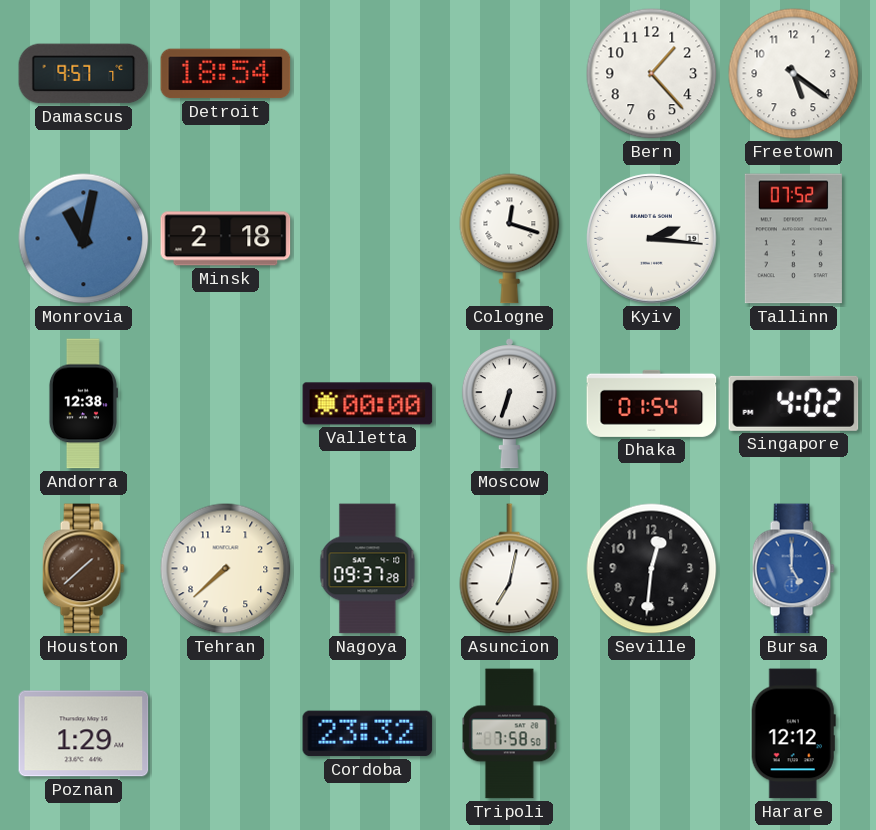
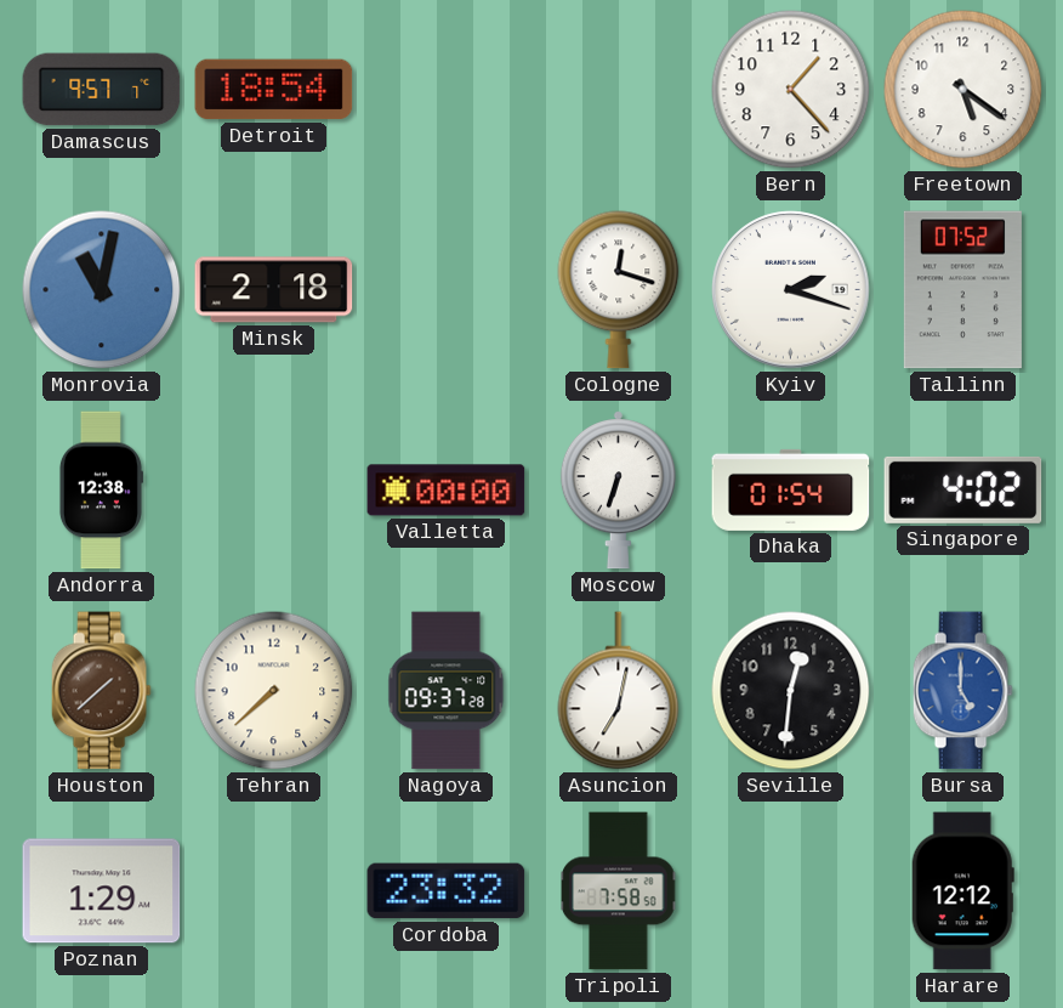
Kyiv: 2:16 -> 2:18 (791, 290)
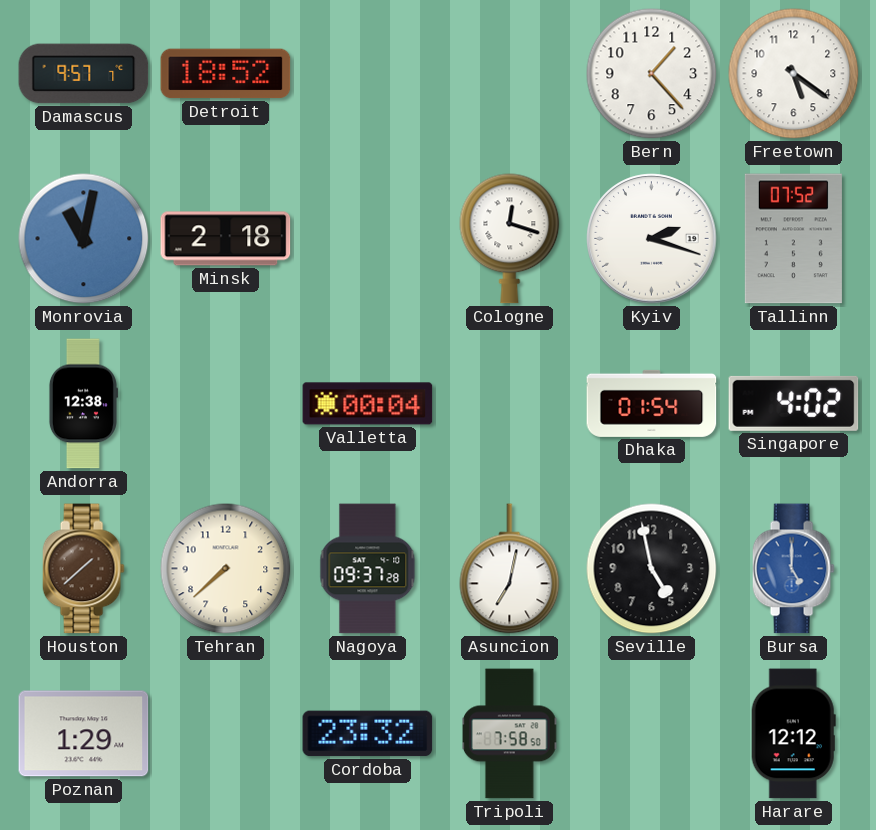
Detroit: 18:54 -> 18:52 (226, 74)
Valletta: 00:00 -> 00:04 (368, 404)
Moscow: 6:33 -> none (618, 491)
Seville: 12:31 -> 4:58 (652, 569)
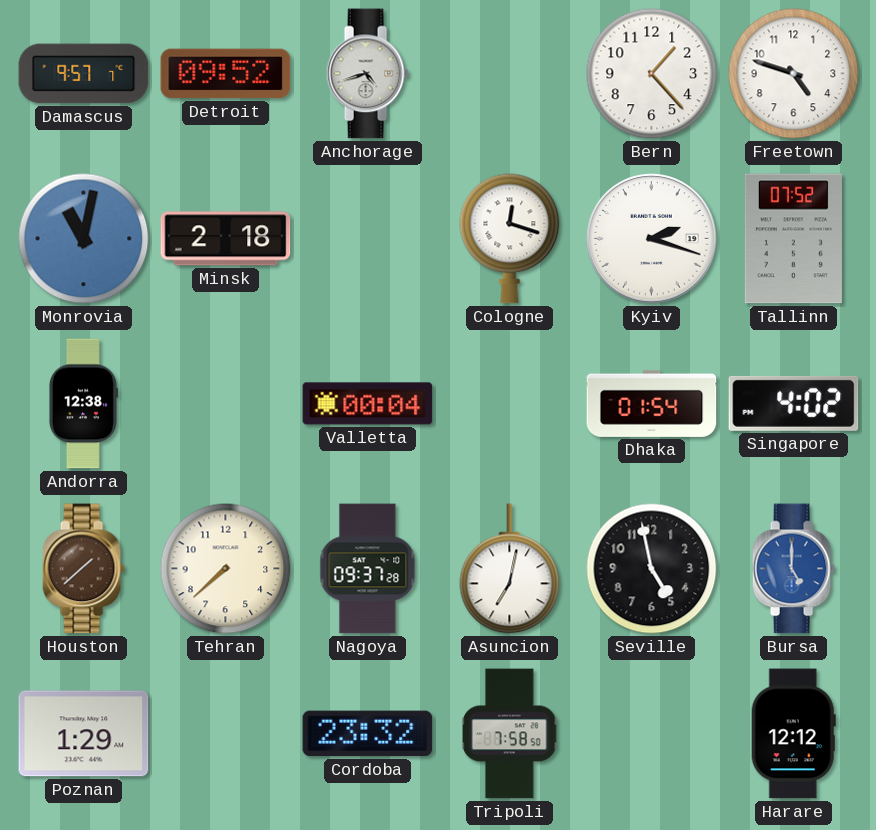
Detroit: 18:52 -> 09:52 (226, 74)
Anchorage: none -> 4:42 (367, 74)
Freetown: 5:21 -> 4:48 (794, 74)
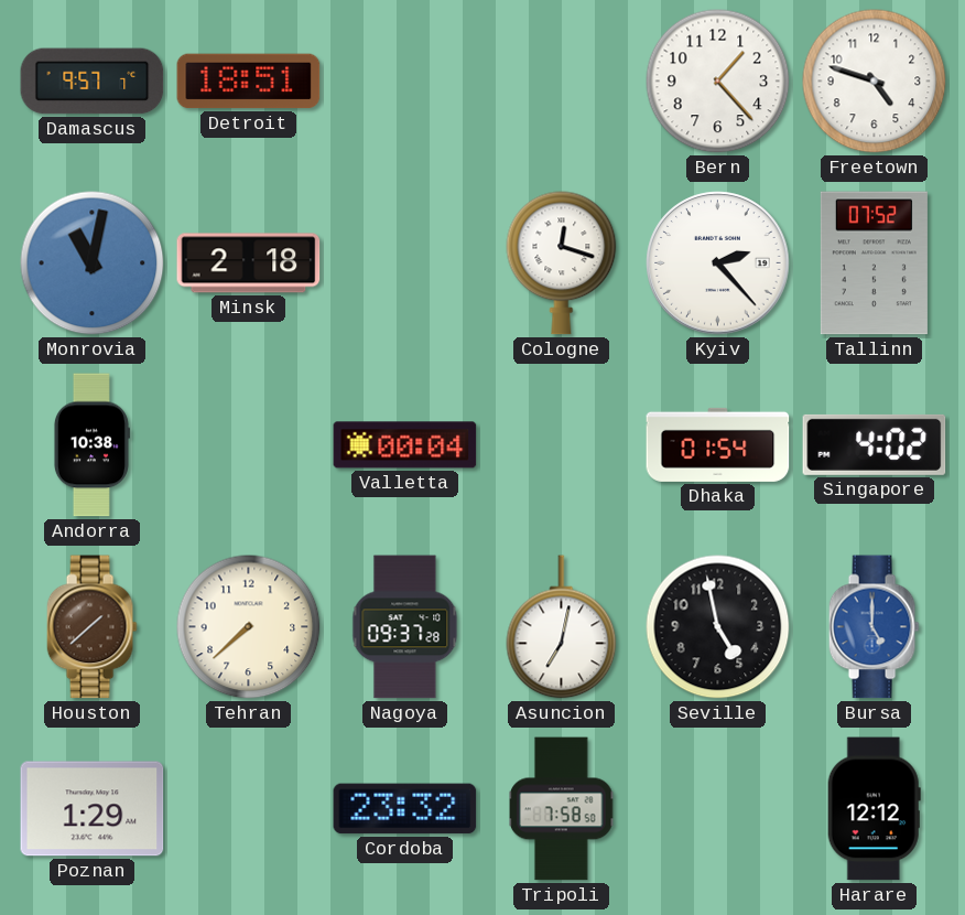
Detroit: 09:52 -> 18:51 (249, 82)
Anchorage: 4:42 -> none (367, 74)
Kyiv: 2:18 -> 2:23 (718, 263)
Andorra: 12:38 -> 10:38 (91, 445)
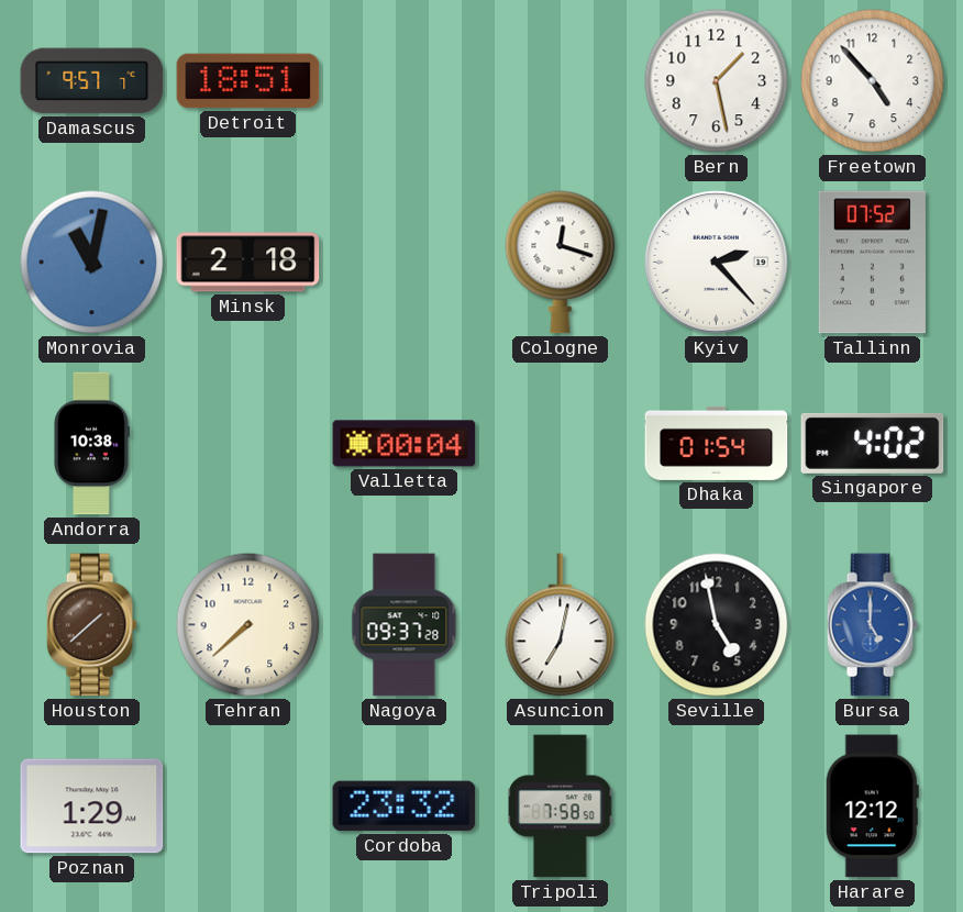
Bern: 1:23 -> 1:28 (717, 81)
Freetown: 4:48 -> 4:53 (873, 81)
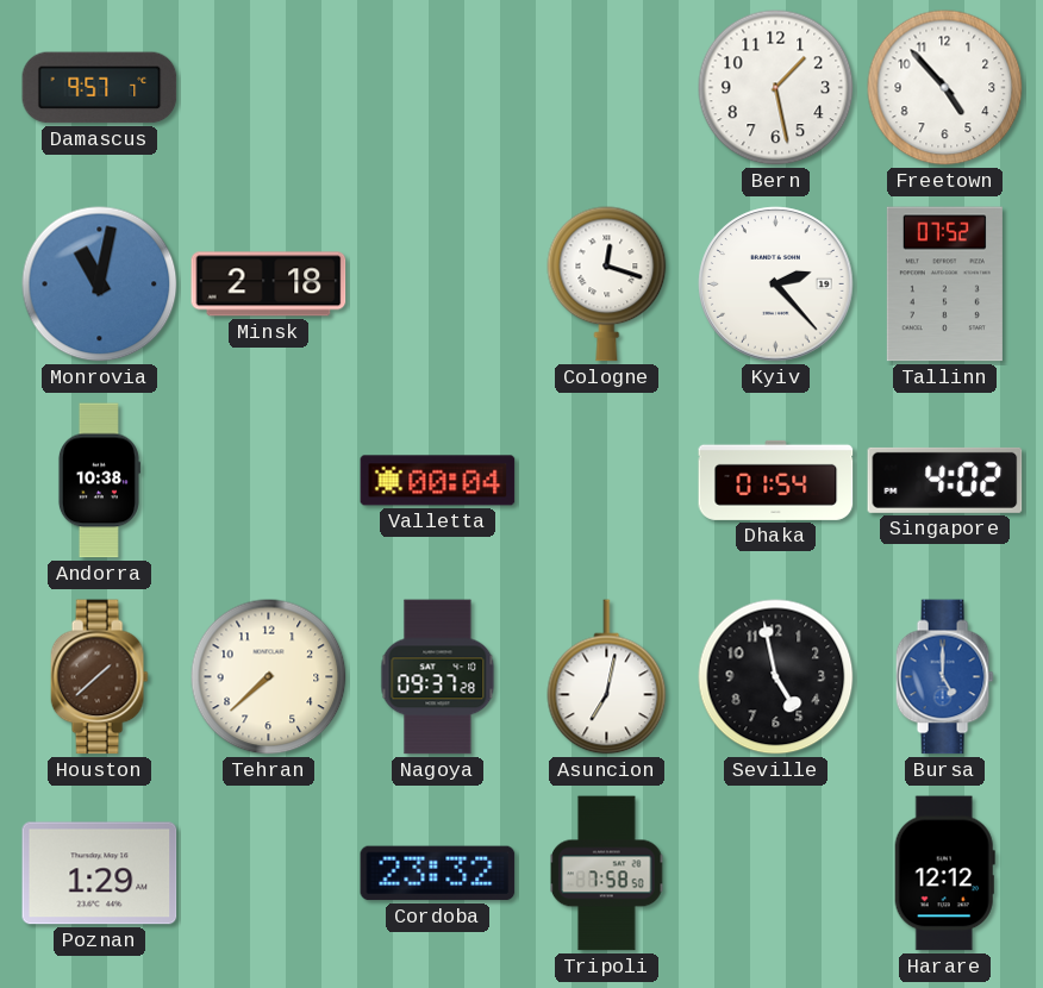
Detroit: 18:51 -> none (248, 81)
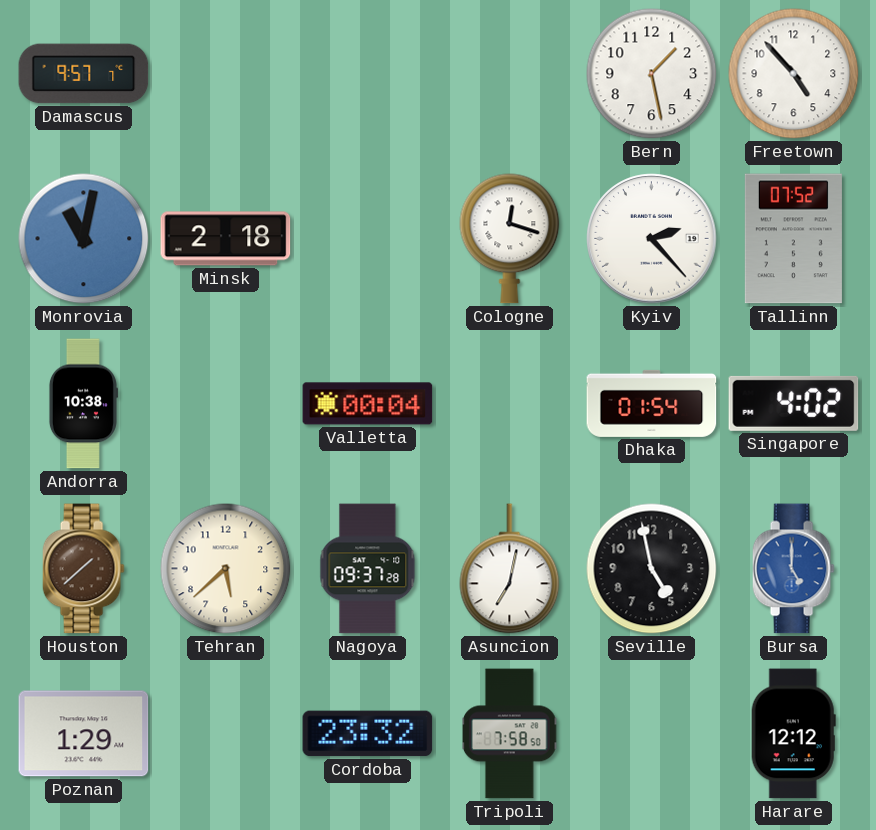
Tehran: 7:38 -> 5:38 (226, 569)
